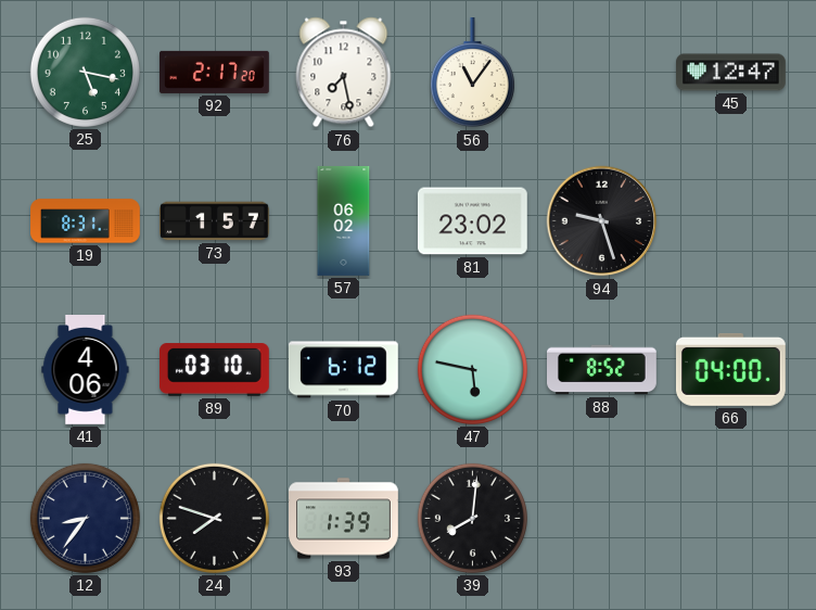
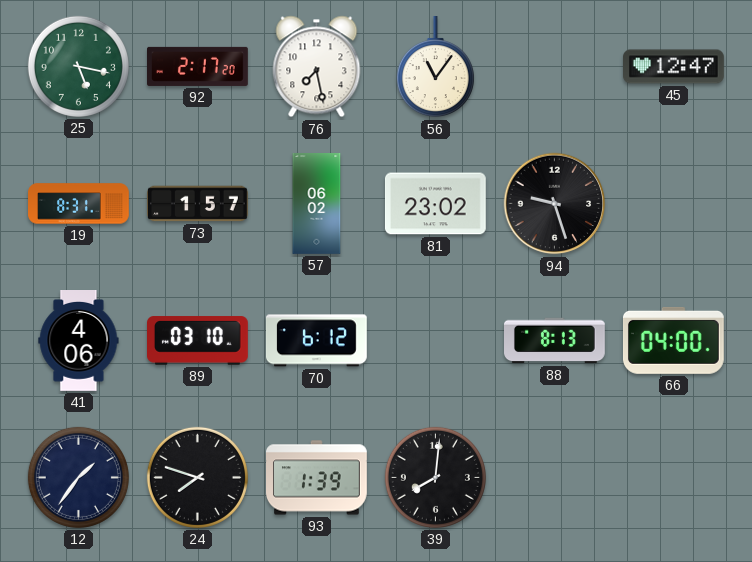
47: 5:47 -> none (472, 369)
88: 8:52 -> 8:13 (555, 341)
12: 8:36 -> 1:36 (78, 477)
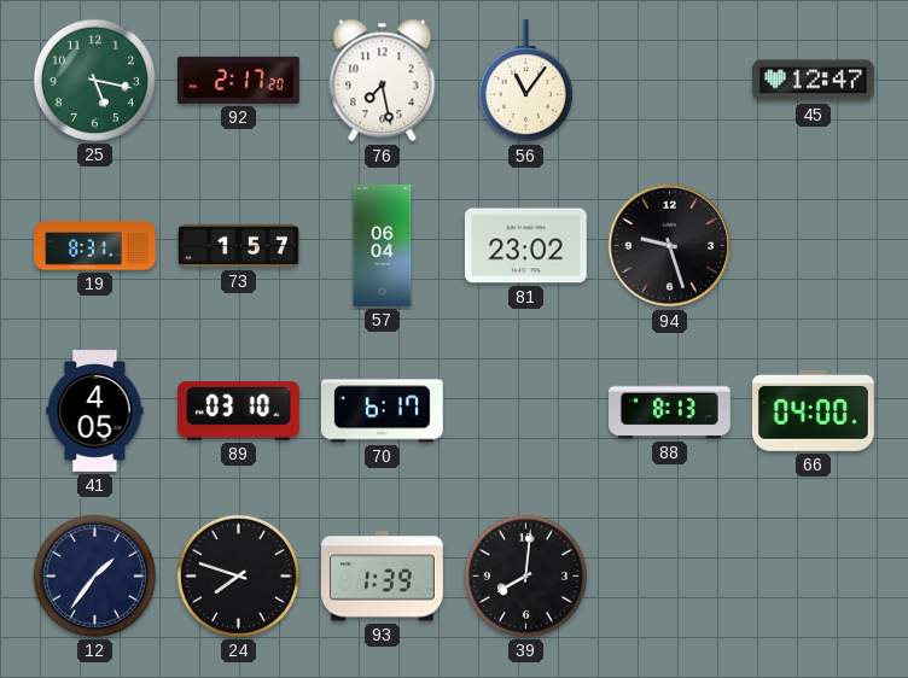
57: 06:02 -> 06:04 (383, 246)
41: 4:06 -> 4:05 (95, 411)
70: 6:12 -> 6:17 (383, 411)
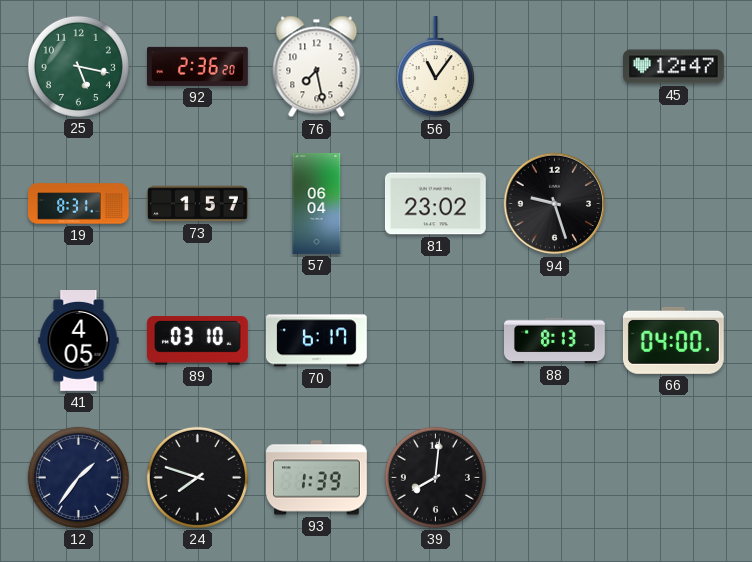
92: 2:17 -> 2:36 (198, 66)
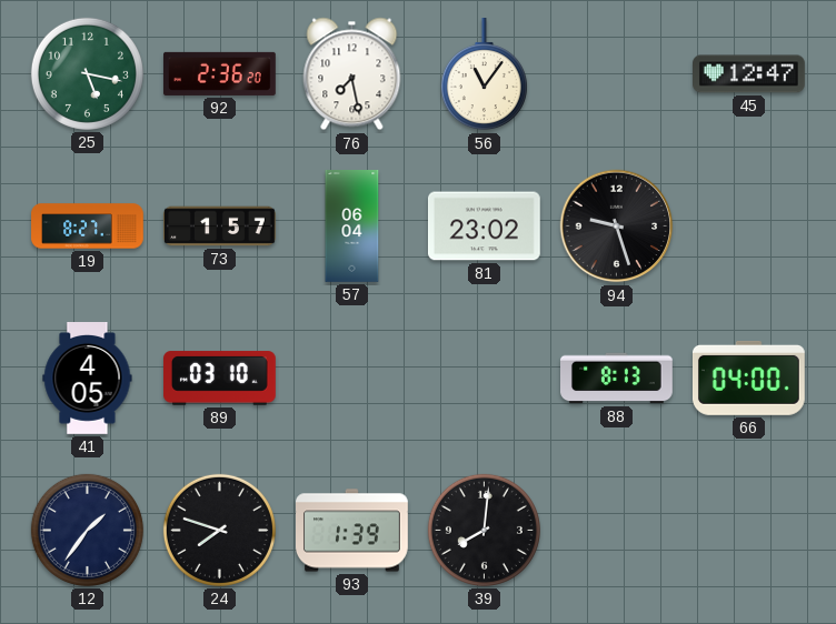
19: 8:31 -> 8:27 (88, 227)
70: 6:17 -> none (317, 341)
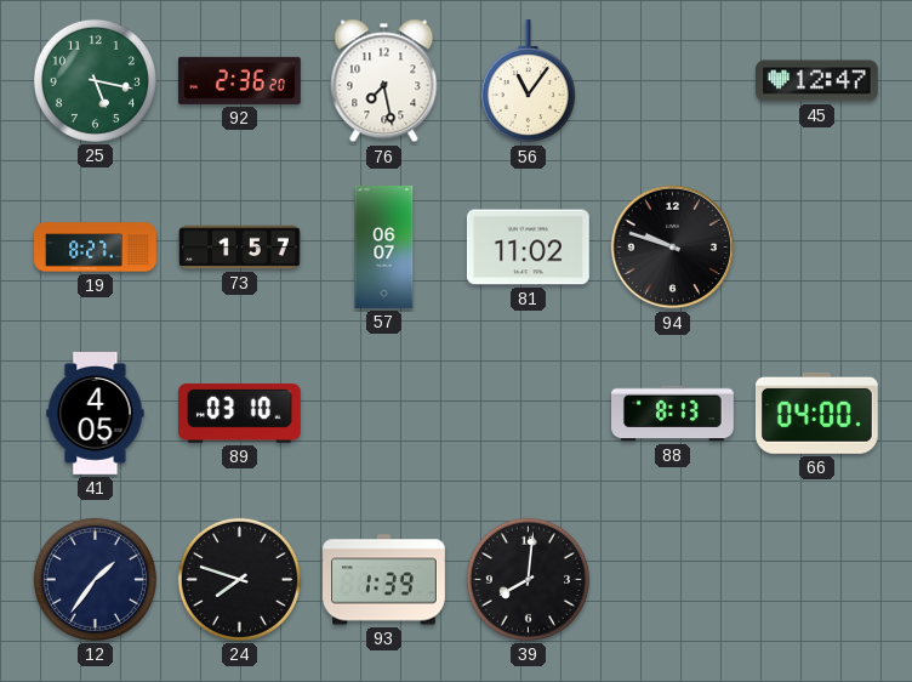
57: 06:04 -> 06:07 (384, 248)
81: 23:02 -> 11:02 (528, 248)
94: 9:27 -> 9:48 (673, 248)
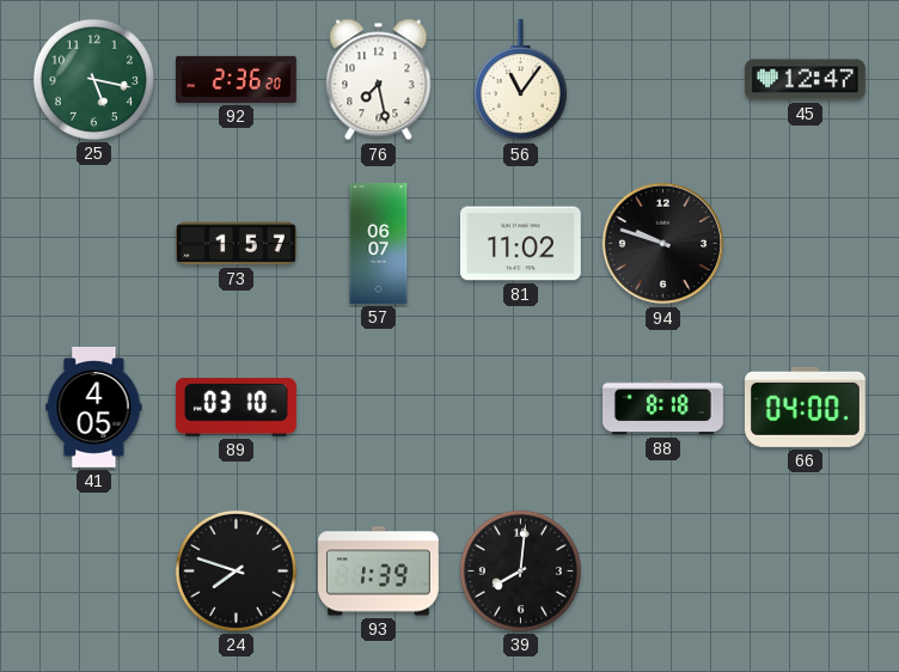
19: 8:27 -> none (96, 248)
88: 8:13 -> 8:18 (663, 408)
12: 1:36 -> none (95, 579)
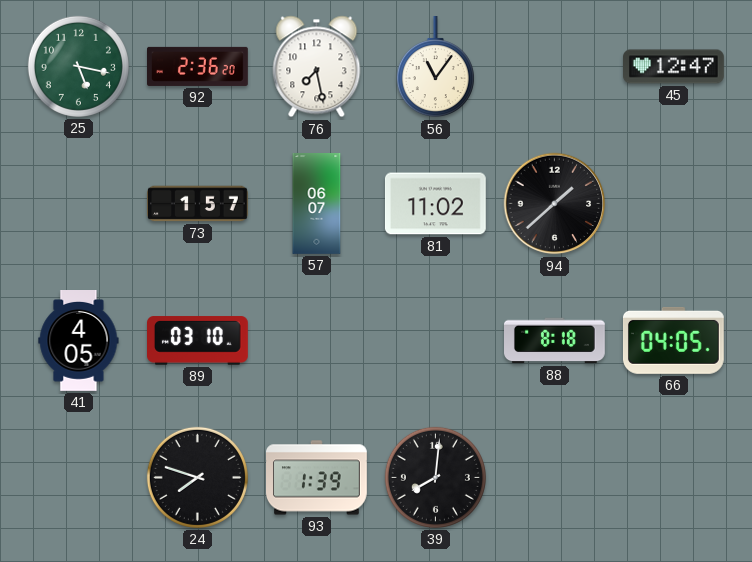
94: 9:48 -> 1:38 (555, 204)
66: 04:00 -> 04:05 (673, 340)
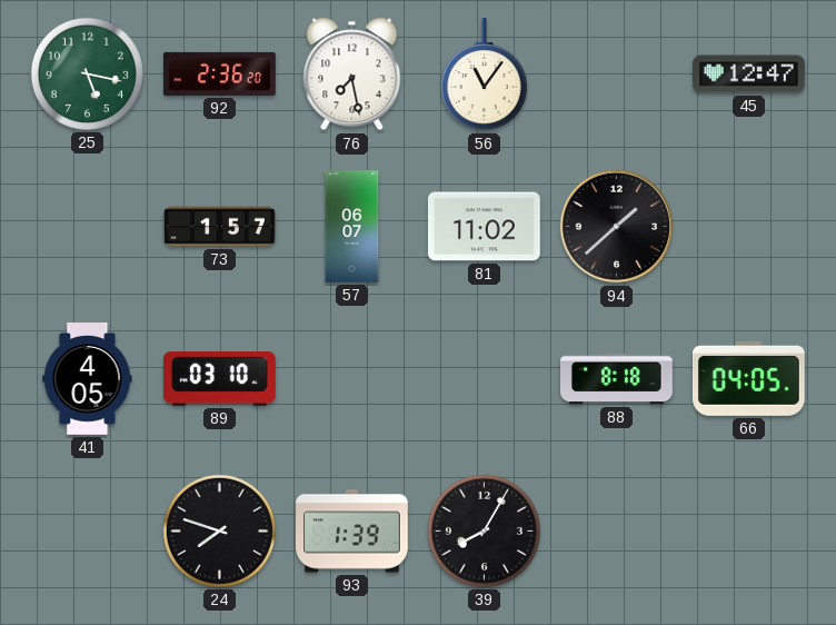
39: 8:01 -> 8:05 (484, 530)
